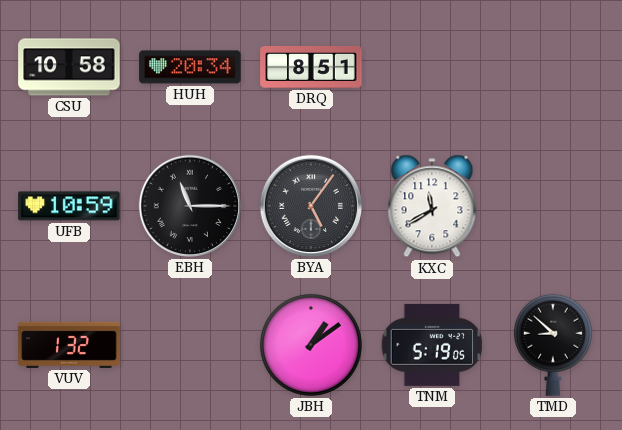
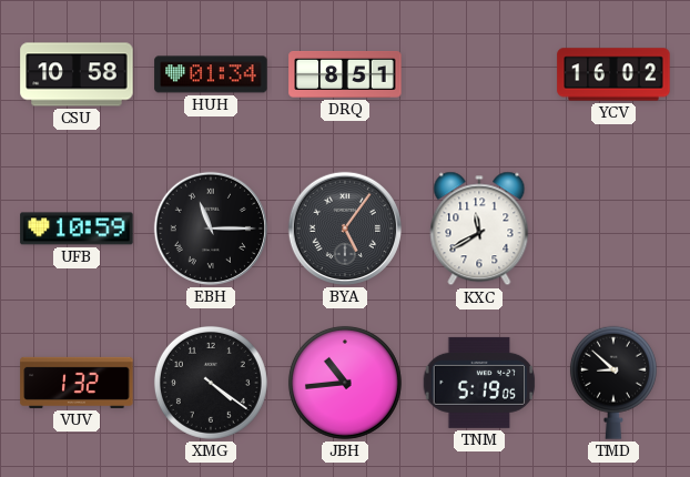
HUH: 20:34 -> 01:34 (211, 74)
YCV: none -> 16:02 (613, 74)
XMG: none -> 4:21 (211, 383)
JBH: 1:09 -> 10:44 (345, 383)
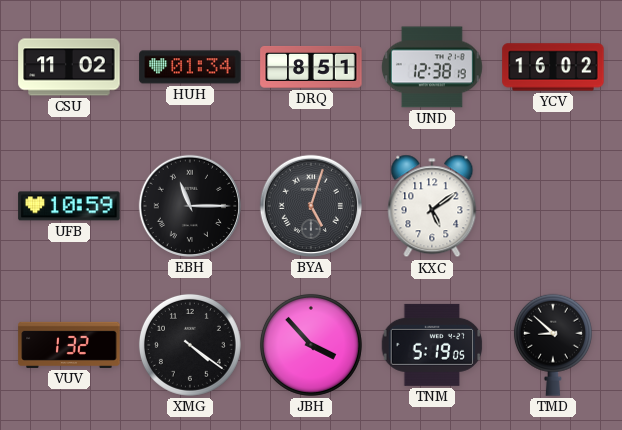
CSU: 10:58 -> 11:02 (69, 67)
UND: none -> 12:38 (432, 67)
BYA: 5:06 -> 5:03 (311, 206)
KXC: 11:40 -> 5:09 (432, 206)
JBH: 10:44 -> 3:53 (311, 345)
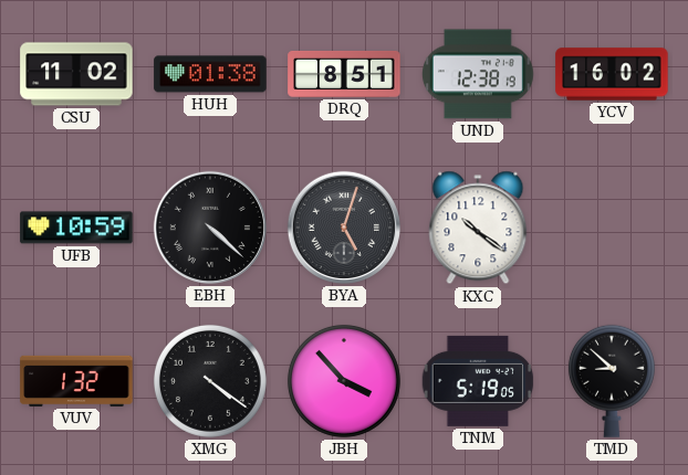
HUH: 01:34 -> 01:38 (210, 74)
EBH: 11:15 -> 4:22 (210, 228)
KXC: 5:09 -> 10:21 (478, 228)
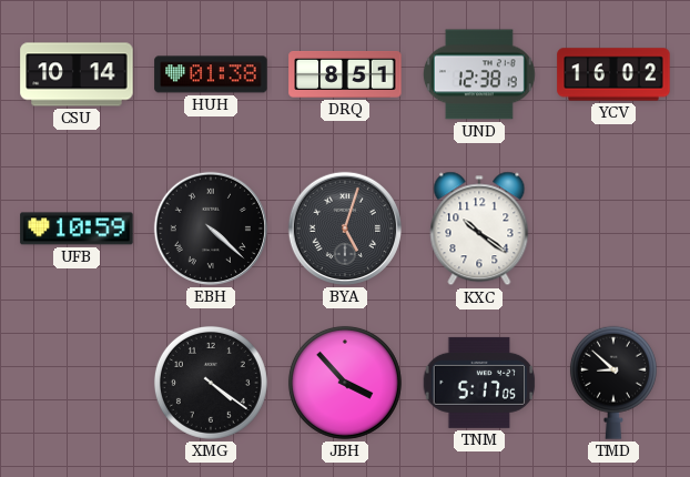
CSU: 11:02 -> 10:14 (77, 74)
VUV: 1:32 -> none (76, 381)
TNM: 5:19 -> 5:17 (479, 383)
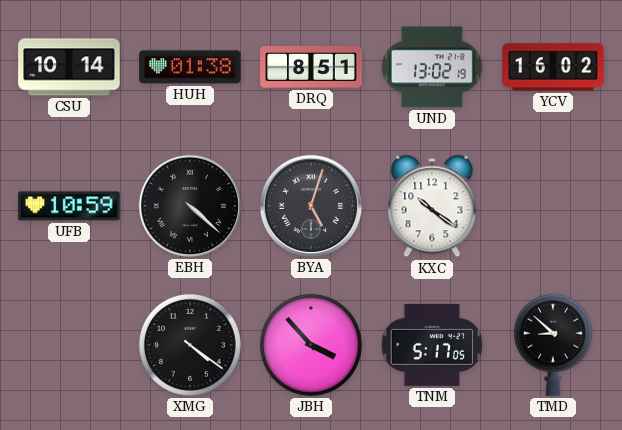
UND: 12:38 -> 13:02 (432, 67)
